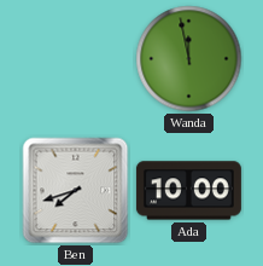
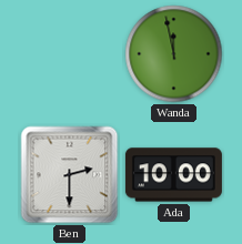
Ben: 7:42 -> 2:30 (70, 175)
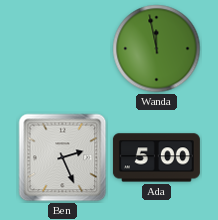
Ben: 2:30 -> 2:26 (63, 158)
Ada: 10:00 -> 5:00 (156, 158)
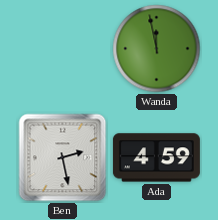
Ben: 2:26 -> 2:28 (63, 158)
Ada: 5:00 -> 4:59 (156, 158)
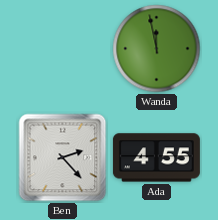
Ben: 2:28 -> 2:23 (63, 158)
Ada: 4:59 -> 4:55 (156, 158)
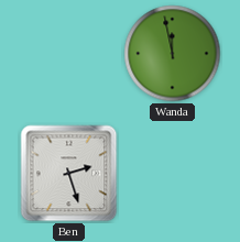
Ben: 2:23 -> 2:27 (69, 174)
Ada: 4:55 -> none (156, 158)
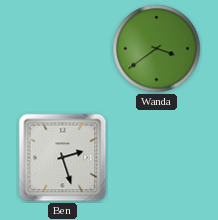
Wanda: 11:58 -> 3:39 (157, 49)
